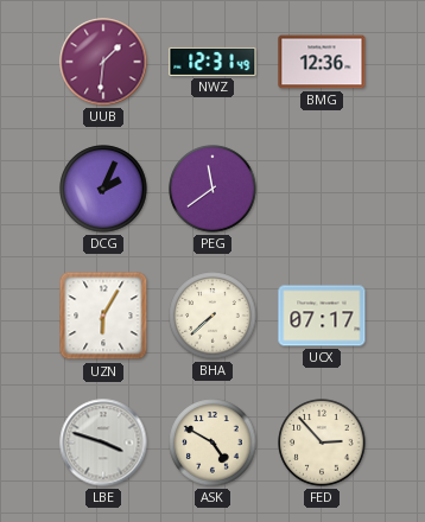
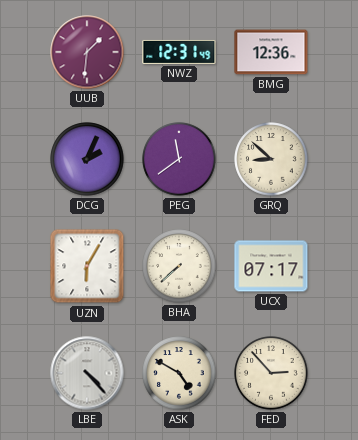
GRQ: none -> 8:52 (271, 159)
LBE: 3:48 -> 4:23 (87, 373)
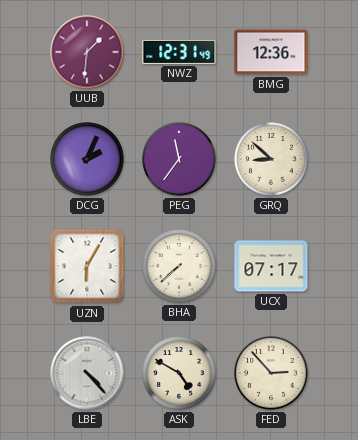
PEG: 11:39 -> 11:36 (179, 159)
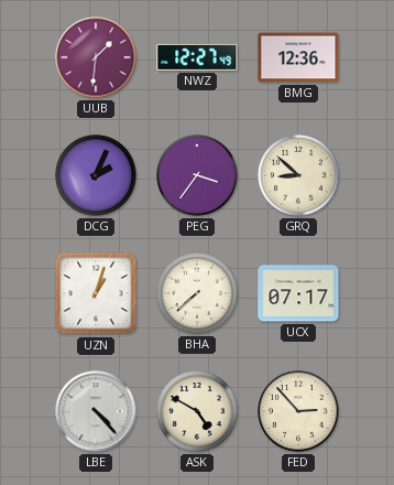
NWZ: 12:31 -> 12:27 (197, 57)
PEG: 11:36 -> 3:36 (197, 175)
UZN: 6:05 -> 1:03 (96, 293)
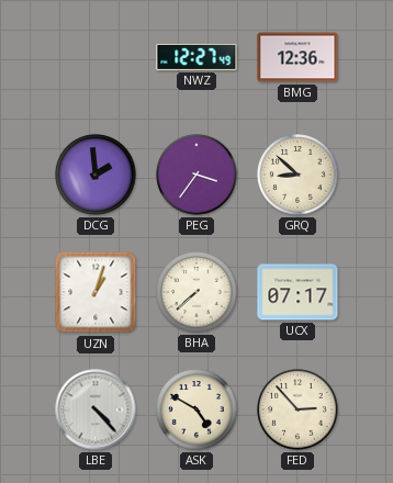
UUB: 1:31 -> none (96, 57)
DCG: 2:04 -> 1:59 (96, 175)
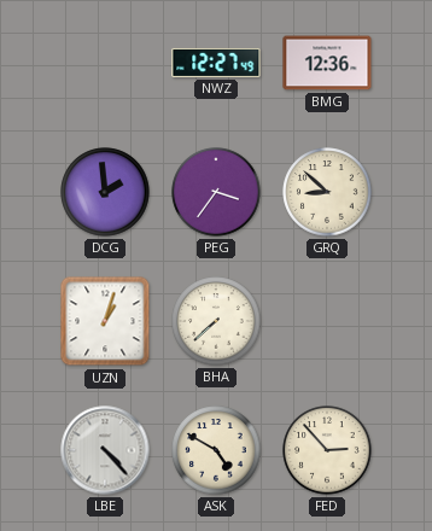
UCX: 07:17 -> none (297, 292)
